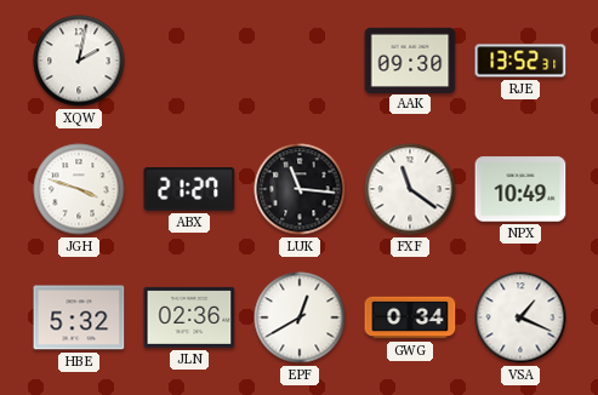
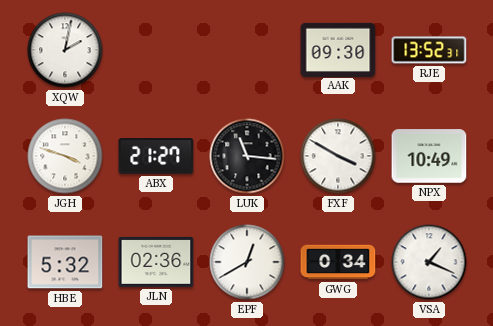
FXF: 11:21 -> 3:50 (338, 156)
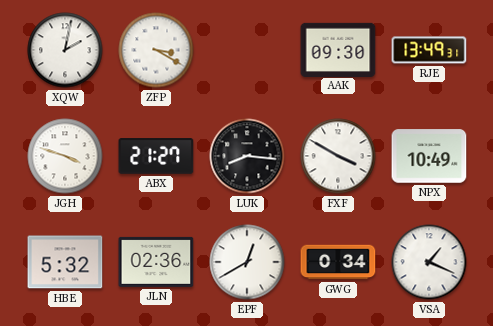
ZFP: none -> 3:20 (156, 50)
RJE: 13:52 -> 13:49 (429, 50)
LUK: 11:16 -> 8:16 (247, 156)
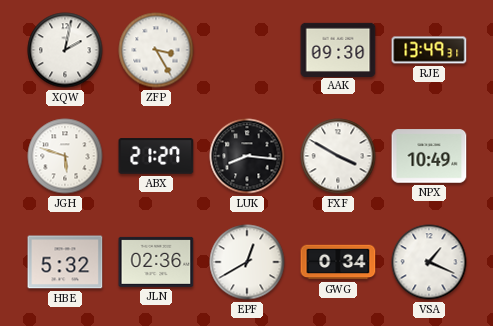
ZFP: 3:20 -> 3:25 (156, 50)
JGH: 3:48 -> 5:48 (65, 156)
